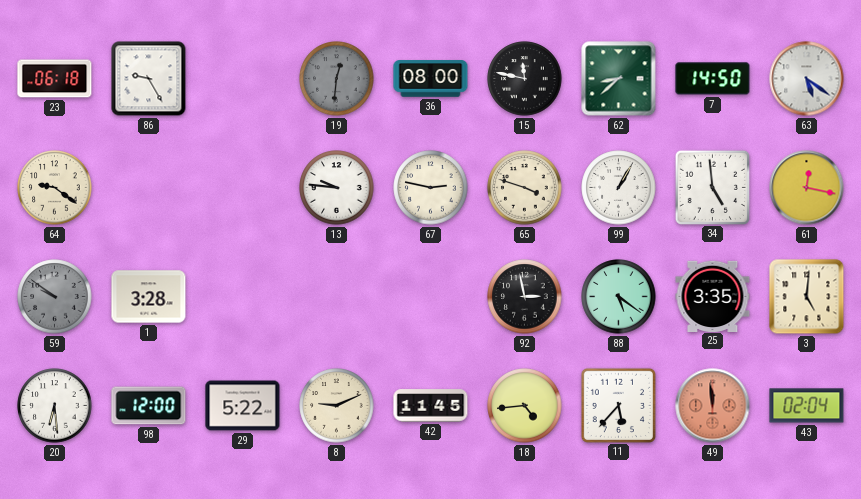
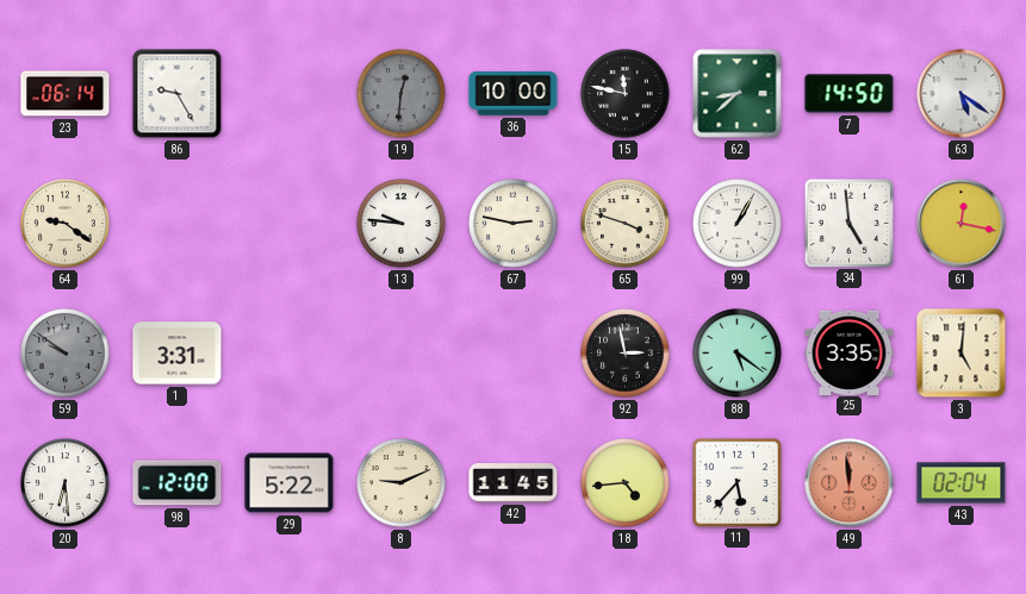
23: 06:18 -> 06:14 (66, 94)
36: 08:00 -> 10:00 (514, 94)
1: 3:28 -> 3:31 (178, 354)
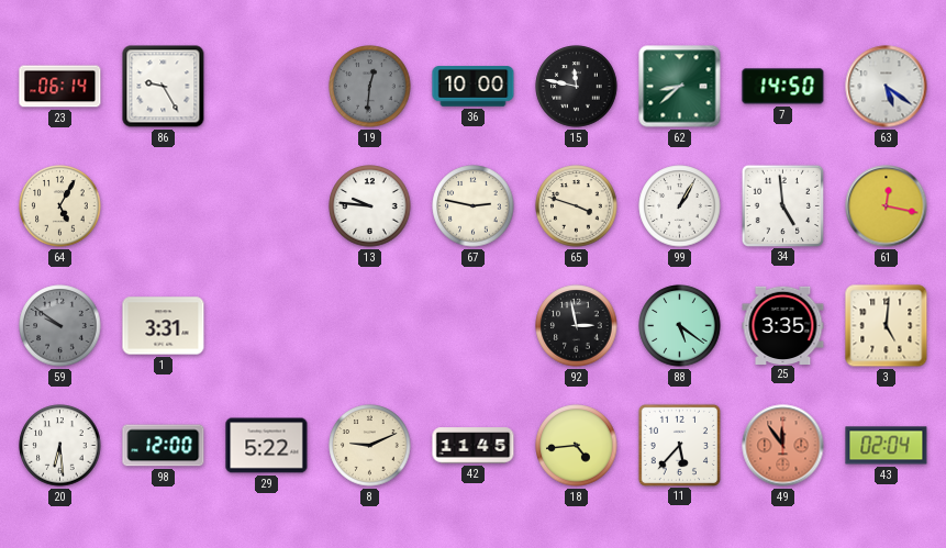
64: 9:21 -> 5:05 (60, 206)
49: 11:59 -> 11:54 (783, 446)
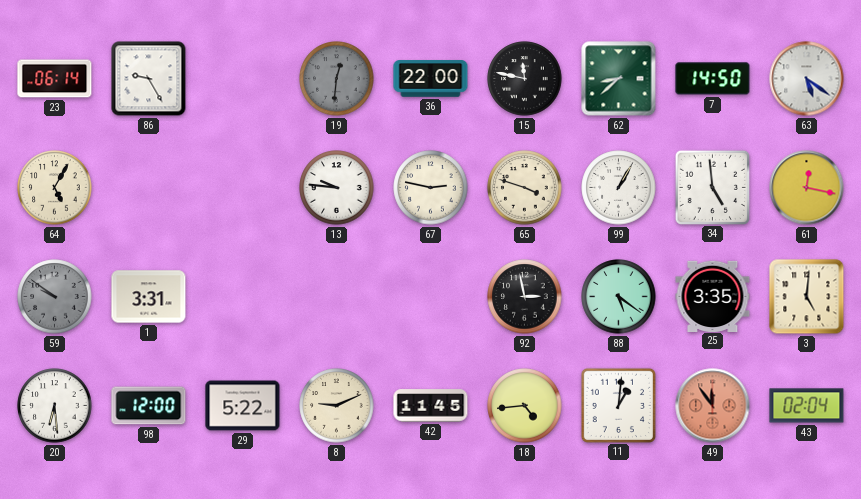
36: 10:00 -> 22:00 (431, 79)
11: 5:37 -> 1:01 (618, 405)
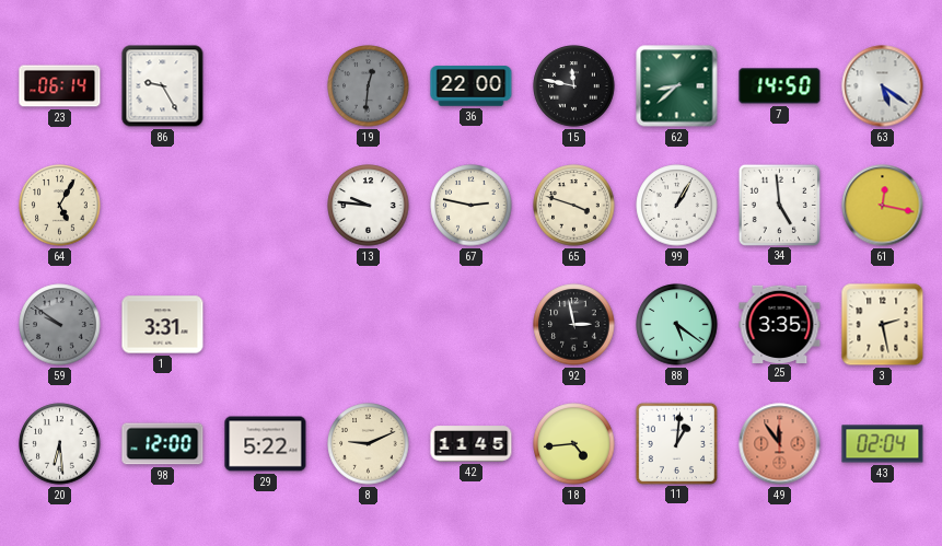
3: 5:01 -> 2:28 (883, 325)
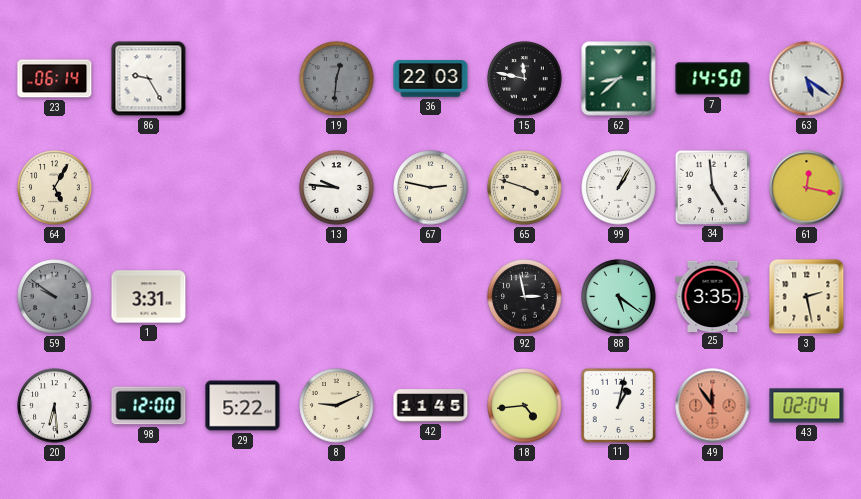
36: 22:00 -> 22:03 (431, 79)
11: 1:01 -> 1:02 (618, 405)
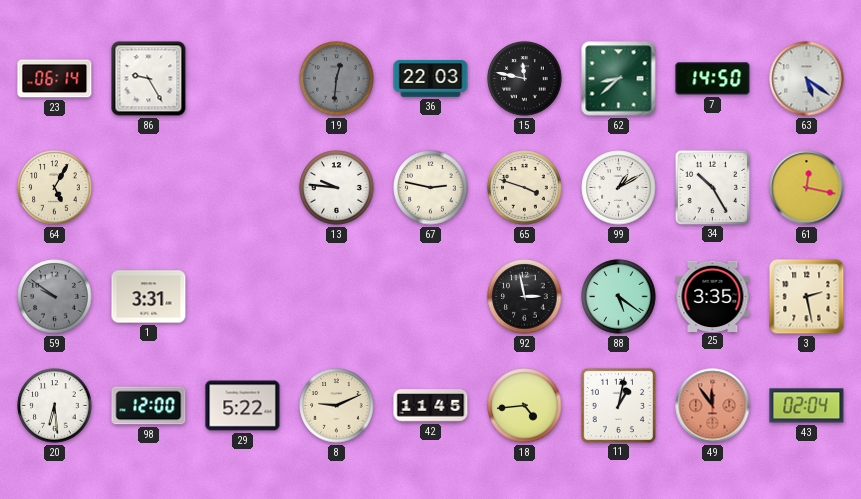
99: 1:05 -> 1:10 (619, 188)
34: 4:59 -> 10:25 (712, 187)
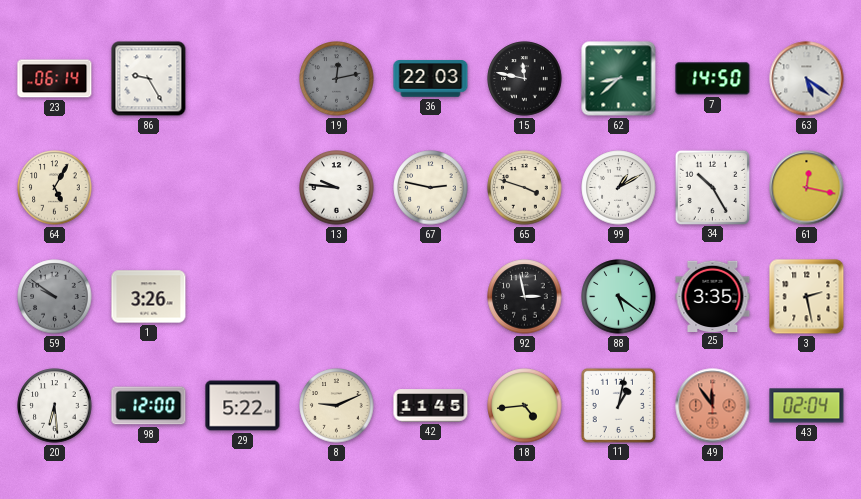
19: 12:31 -> 12:13 (337, 79)
1: 3:31 -> 3:26 (149, 297)
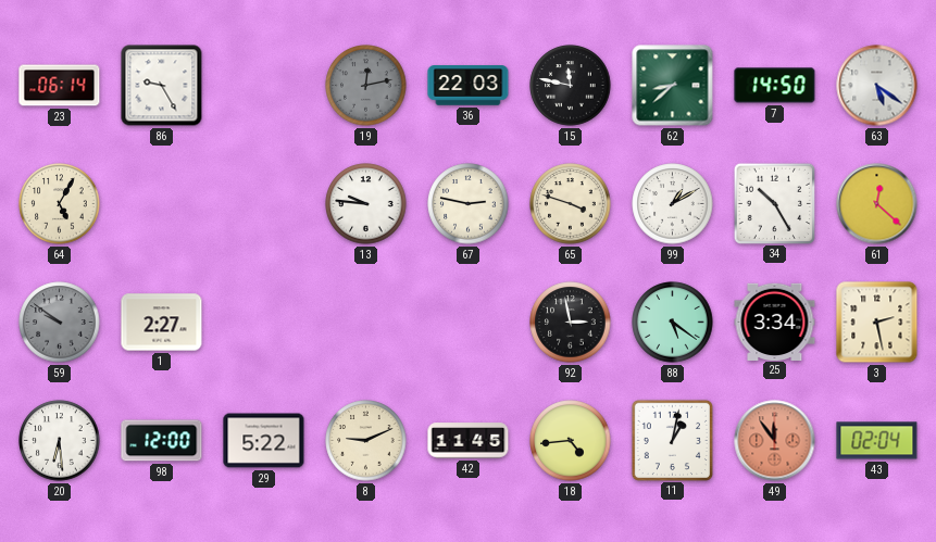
61: 12:17 -> 12:22 (877, 204)
1: 3:26 -> 2:27 (162, 323)
25: 3:35 -> 3:34 (775, 322)
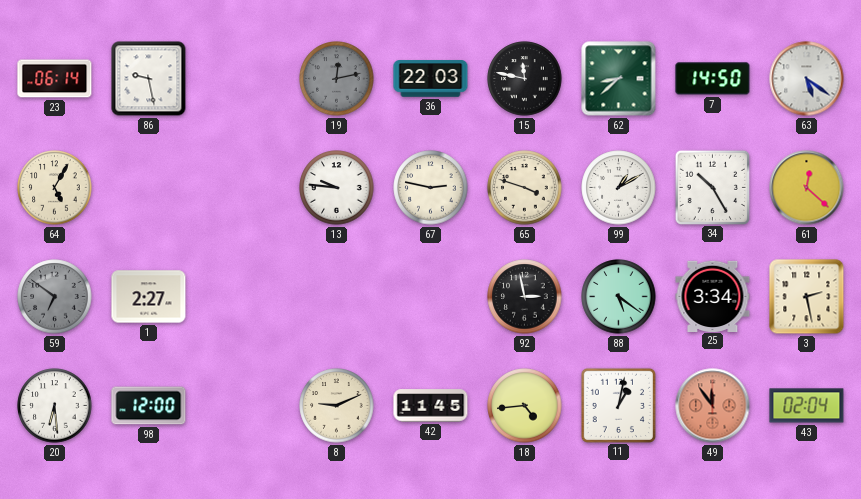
86: 9:25 -> 9:28 (149, 79)
59: 9:51 -> 6:51 (55, 297)
29: 5:22 -> none (264, 441)
